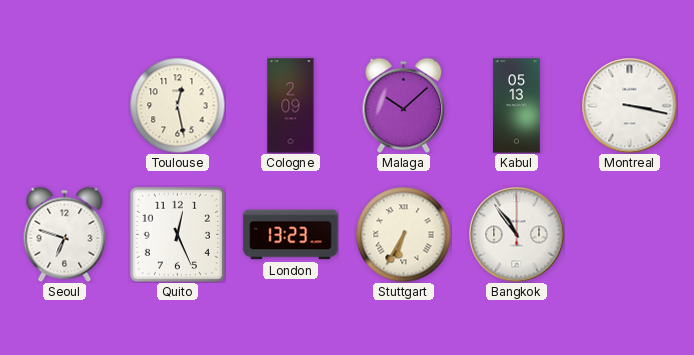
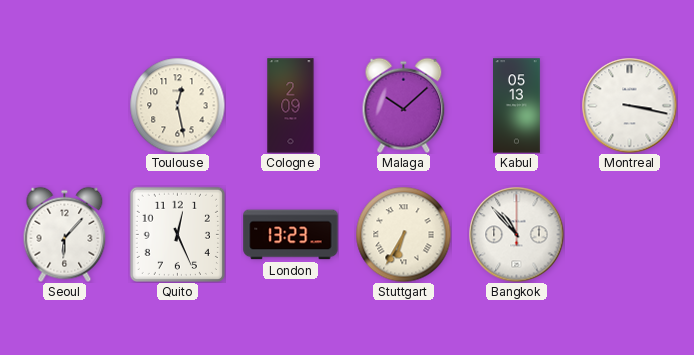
Seoul: 6:48 -> 6:07 (65, 234)
Bangkok: 10:54 -> 10:53 (516, 234)
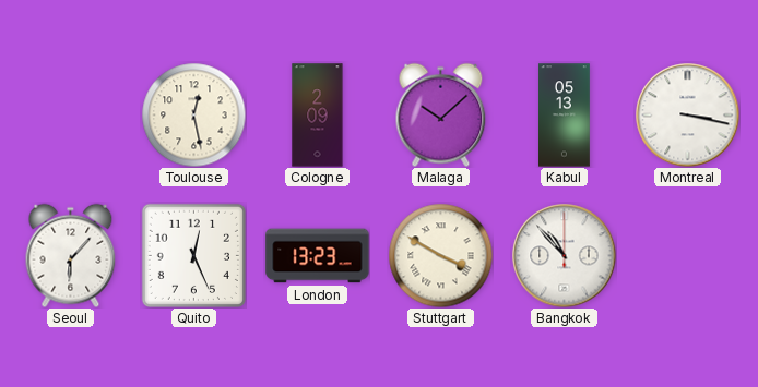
Stuttgart: 6:35 -> 3:50 (440, 255)
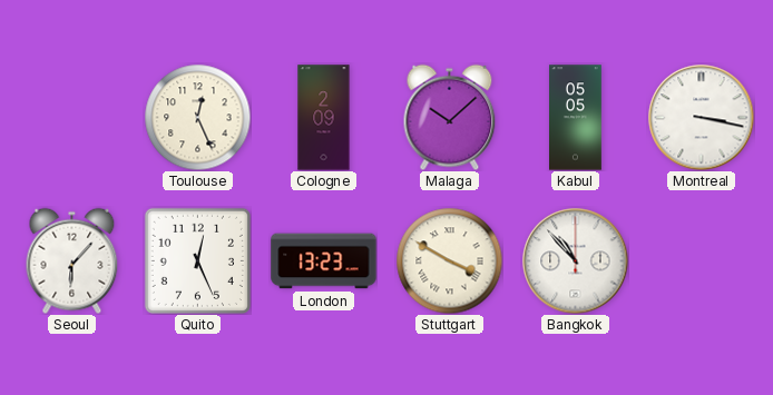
Toulouse: 12:28 -> 12:26 (197, 117)
Kabul: 05:13 -> 05:05 (576, 118)
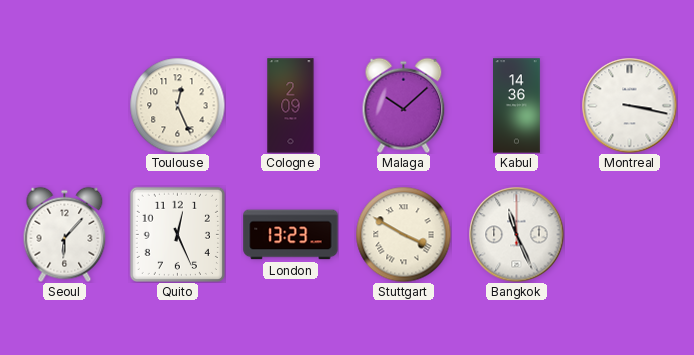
Kabul: 05:05 -> 14:36 (517, 106)
Bangkok: 10:53 -> 11:26 (516, 234)
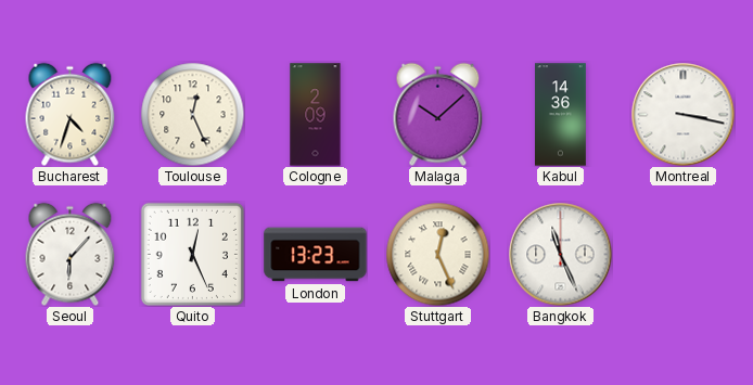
Bucharest: none -> 4:33 (71, 114)
Stuttgart: 3:50 -> 12:26 (437, 254)
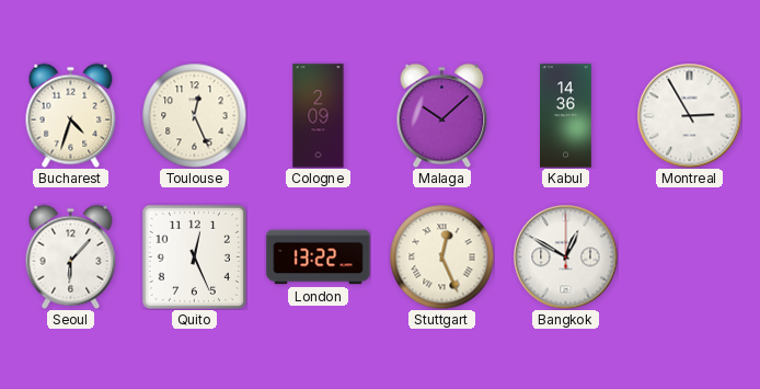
Montreal: 3:17 -> 2:55 (689, 115)
London: 13:23 -> 13:22 (319, 258)
Bangkok: 11:26 -> 12:50 (565, 256)
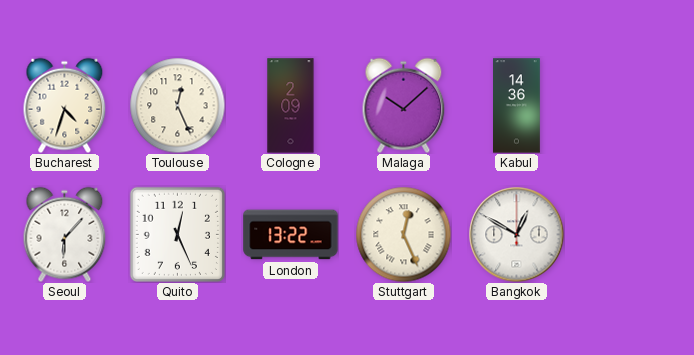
Montreal: 2:55 -> none (689, 115)
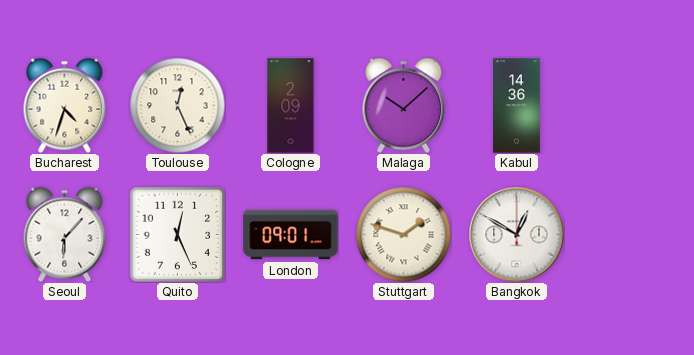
London: 13:22 -> 09:01 (291, 235)
Stuttgart: 12:26 -> 1:48 (403, 234)
